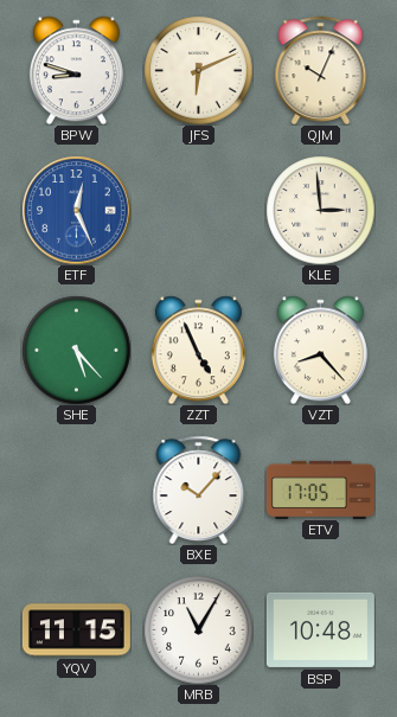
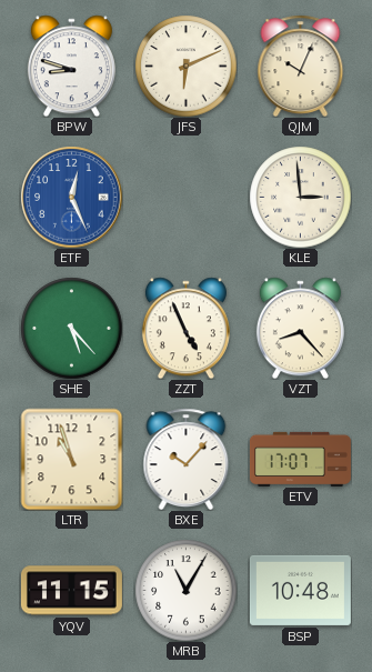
LTR: none -> 10:57 (71, 459)
ETV: 17:05 -> 17:07 (300, 459)
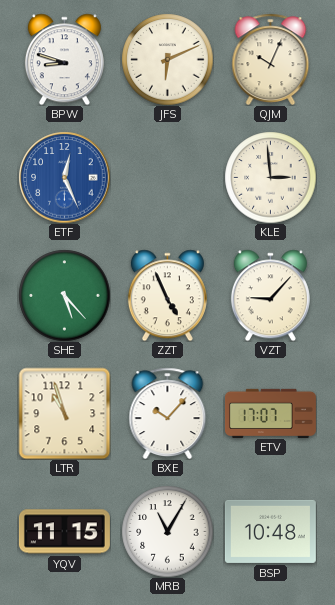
VZT: 8:23 -> 9:07 (270, 295)
